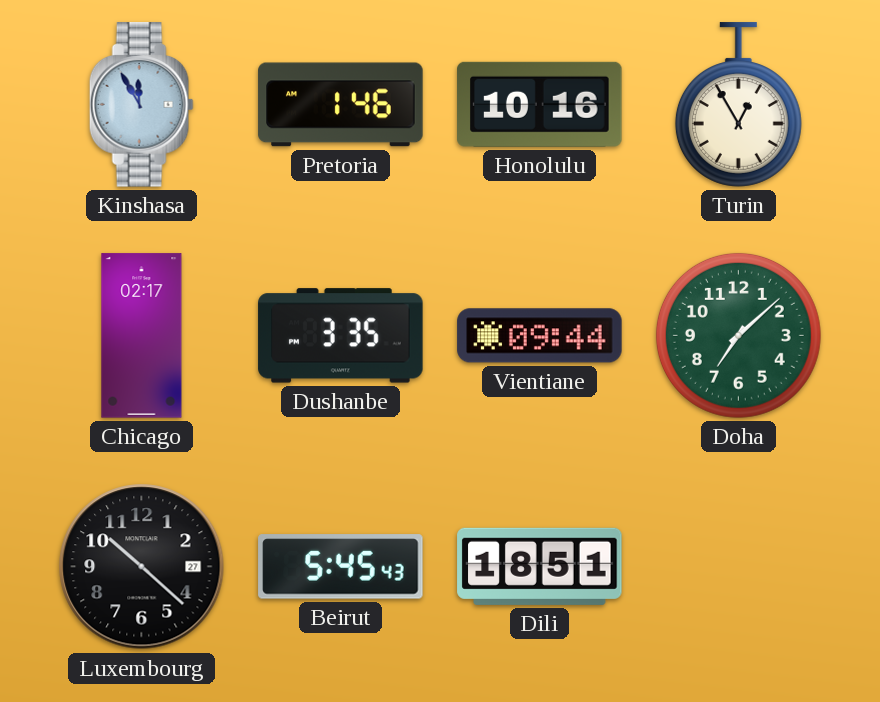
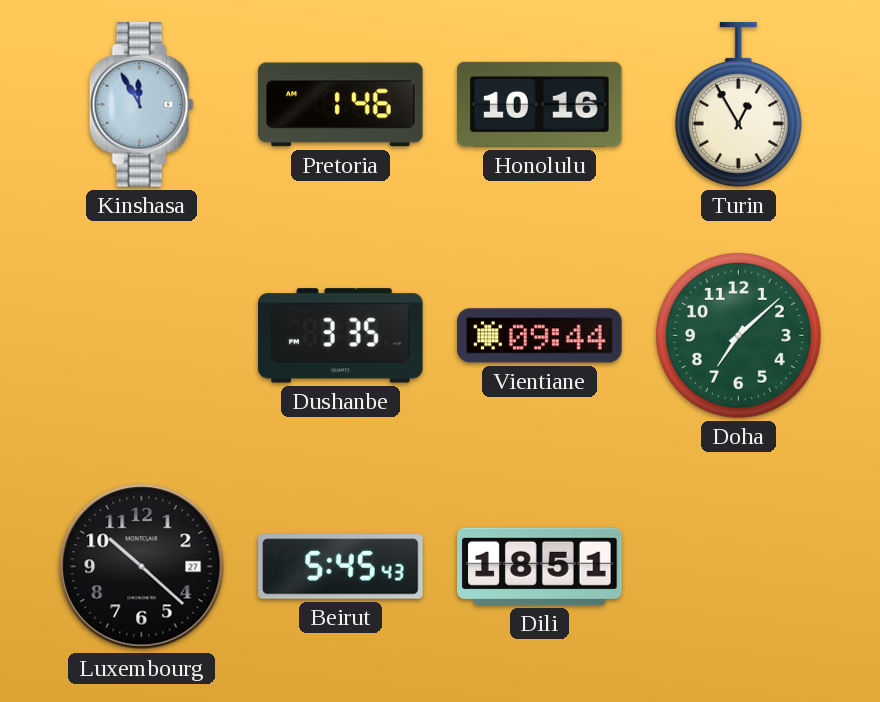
Chicago: 02:17 -> none (142, 336)
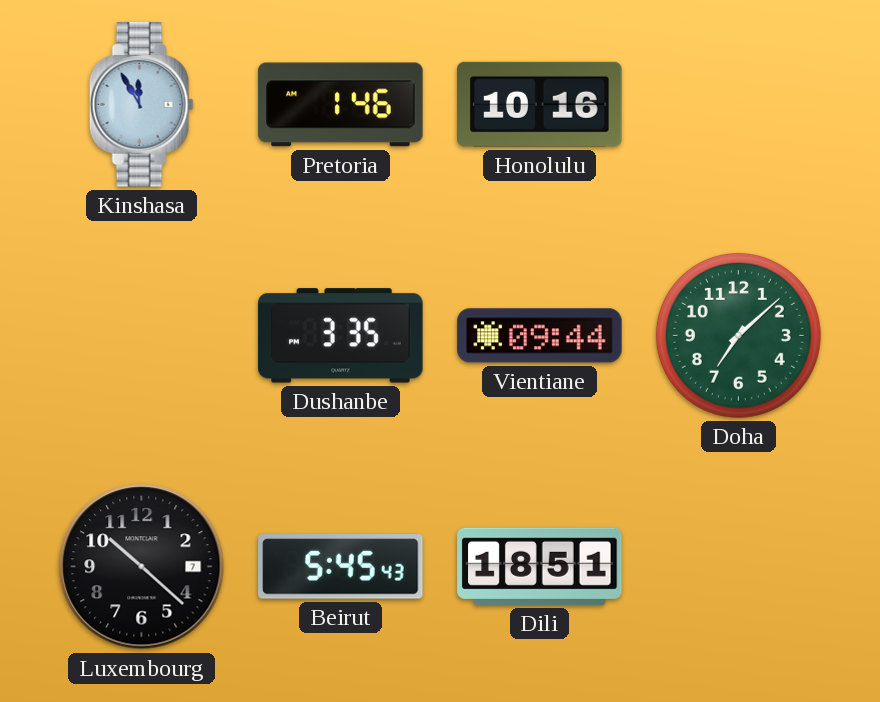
Turin: 12:55 -> none (738, 105)
Luxembourg date: 27 -> 7 (142, 567)
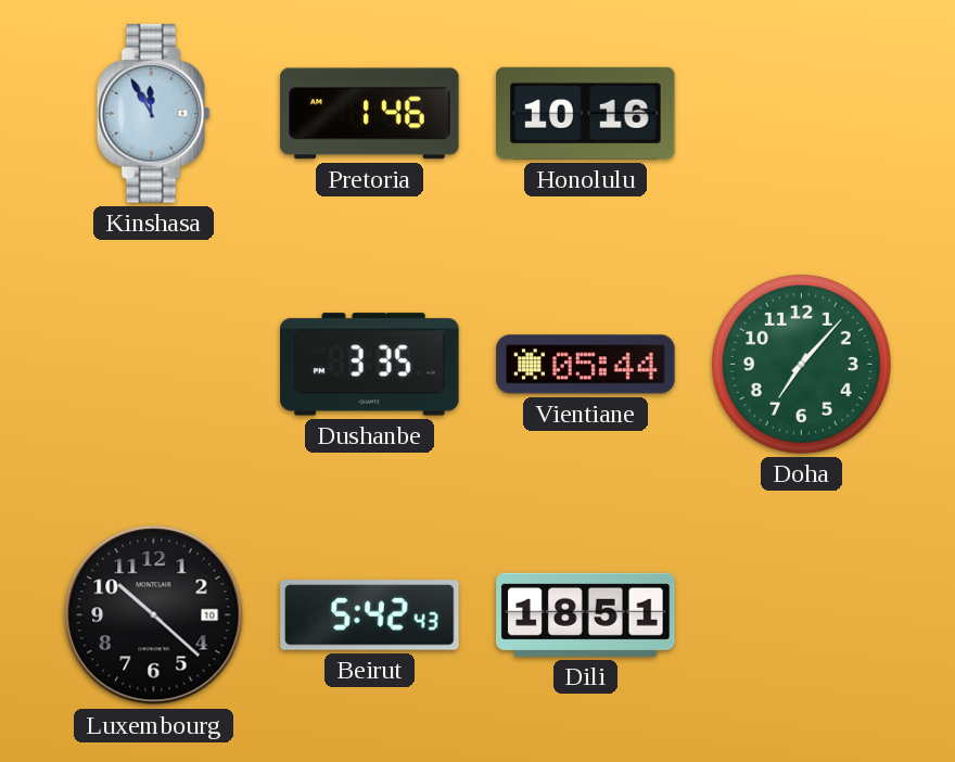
Vientiane: 09:44 -> 05:44 (586, 365)
Doha: 7:08 -> 7:07 (801, 364)
Luxembourg date: 7 -> 10 (154, 615)
Beirut: 5:45 -> 5:42 (370, 615)
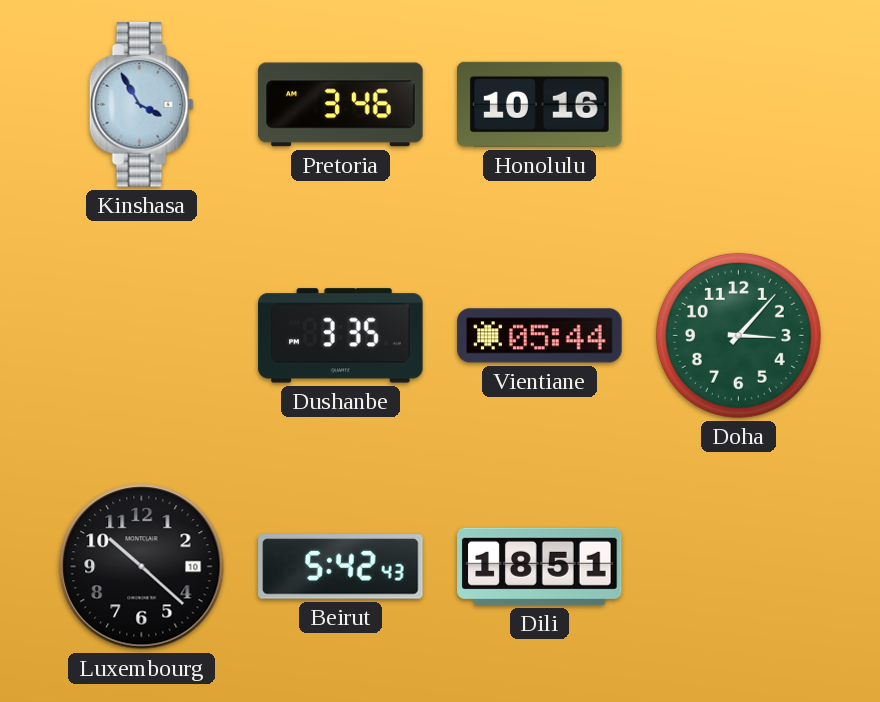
Kinshasa: 11:55 -> 3:55 (141, 105)
Pretoria: 1:46 -> 3:46 (341, 105)
Doha: 7:07 -> 3:07 (738, 335)
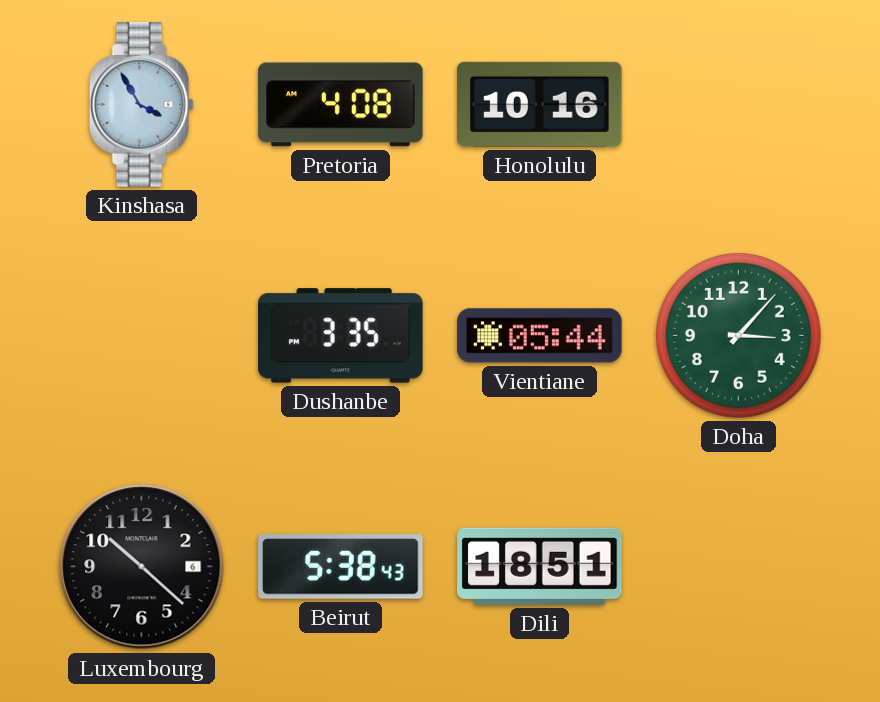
Pretoria: 3:46 -> 4:08 (341, 105)
Luxembourg date: 10 -> 6 (142, 567)
Beirut: 5:42 -> 5:38 (341, 567)
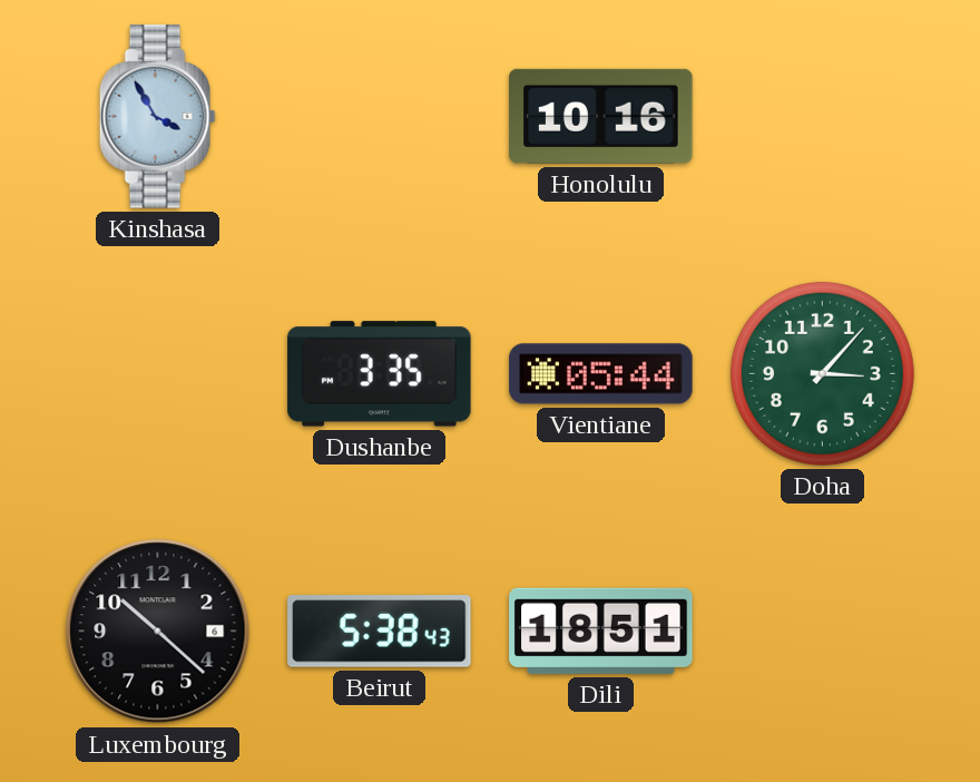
Pretoria: 4:08 -> none (341, 105)
